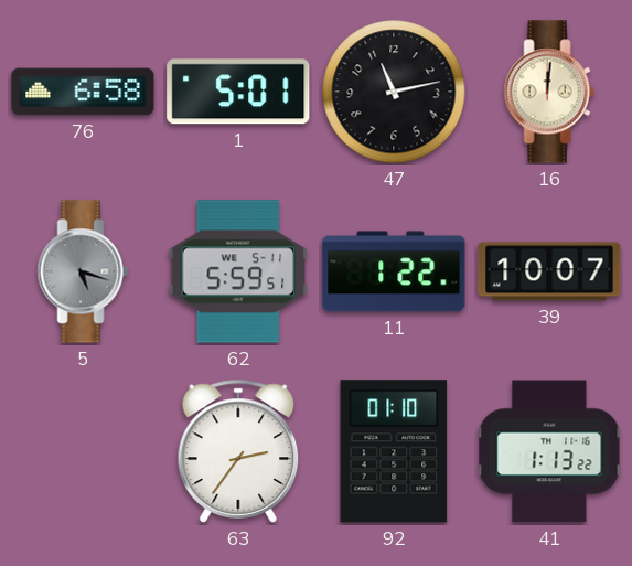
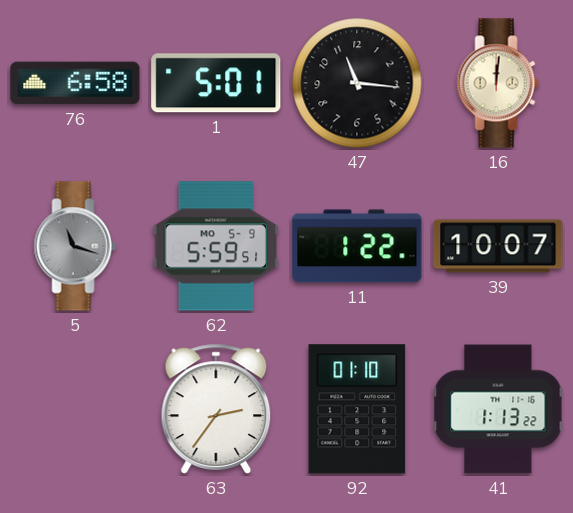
47: 11:13 -> 11:16 (357, 83)
5: 5:18 -> 11:18 (75, 246)
62 date: WE 5-11 -> MO 5-9 (216, 246)
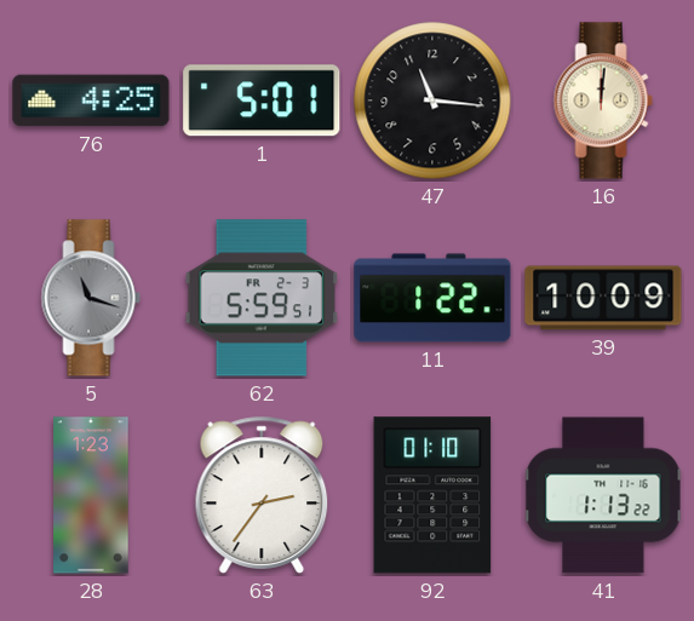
76: 6:58 -> 4:25 (91, 100)
62 date: MO 5-9 -> FR 2-3 (262, 298)
39: 10:07 -> 10:09 (603, 298)
28: none -> 1:23 (91, 495)
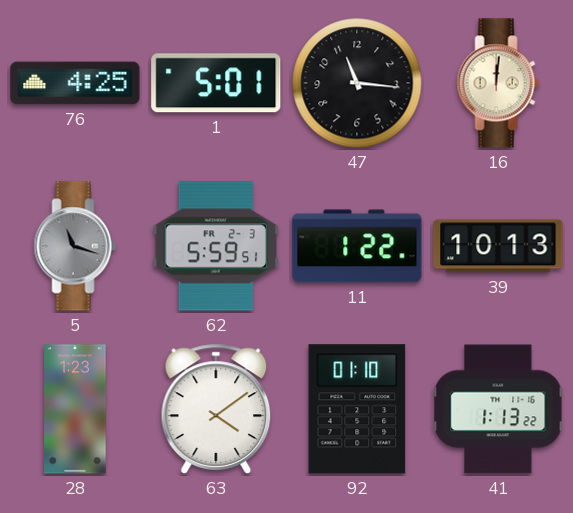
39: 10:09 -> 10:13 (498, 246)
63: 2:36 -> 4:09 (216, 409)
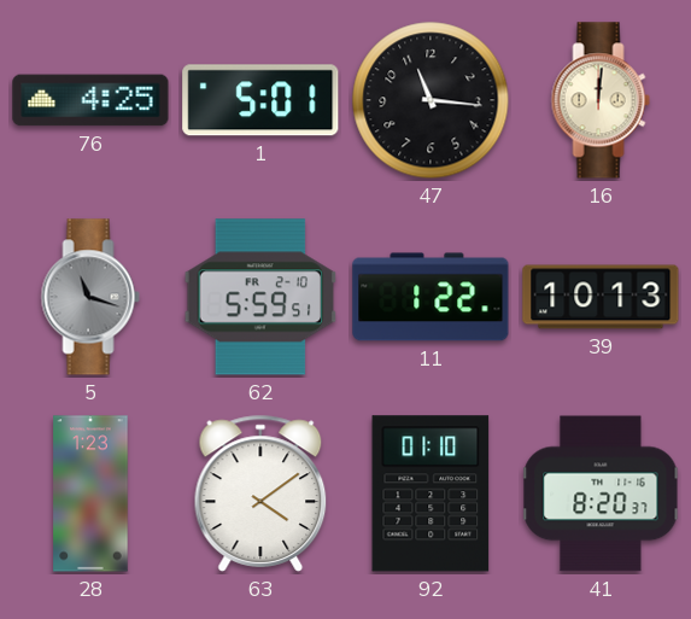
62 date: FR 2-3 -> FR 2-10 (260, 297)
41: 1:13 -> 8:20 (601, 494)
